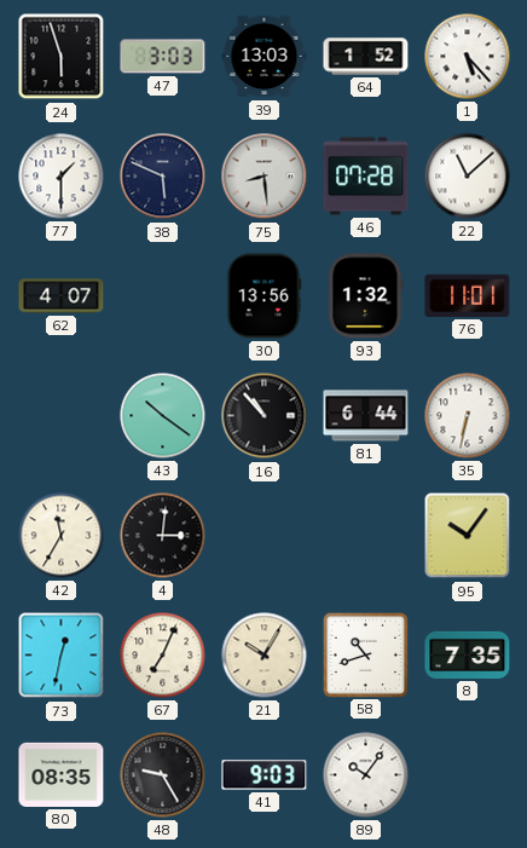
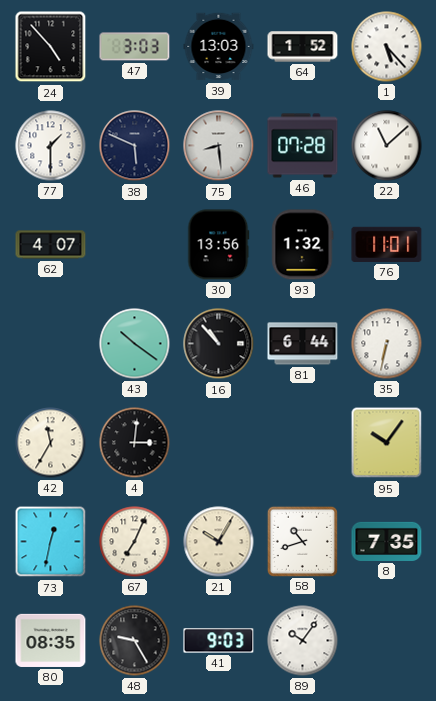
24: 5:57 -> 4:53 (51, 47)
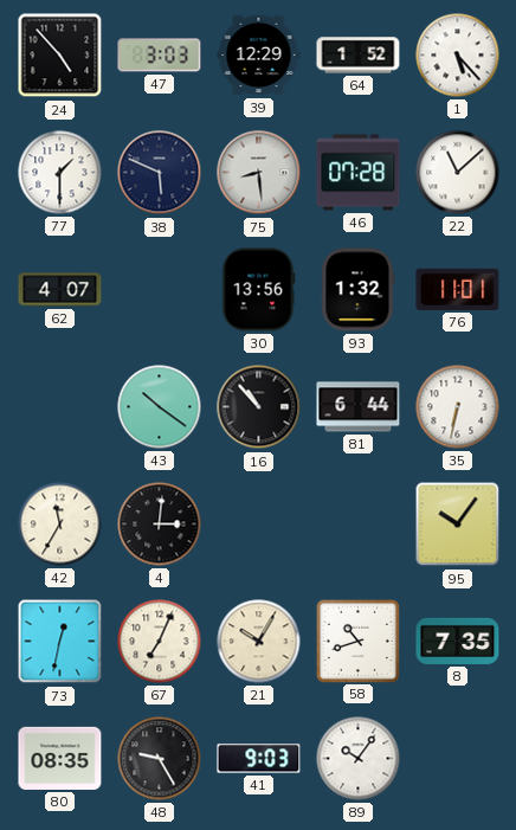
39: 13:03 -> 12:29 (259, 56)
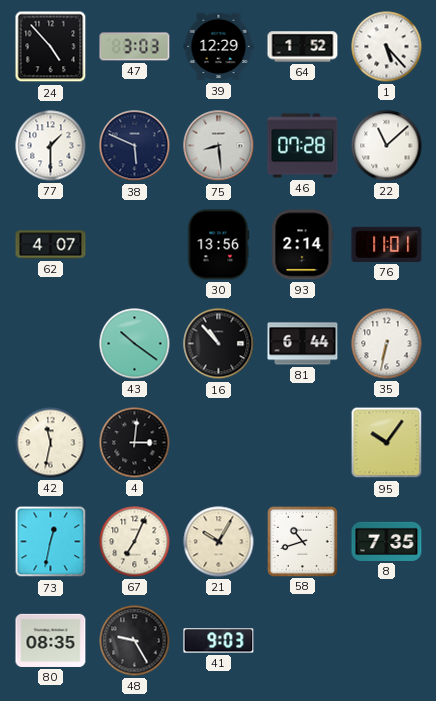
93: 1:32 -> 2:14 (303, 245)
42: 11:35 -> 11:32 (51, 443)
89: 10:06 -> none (359, 759)
